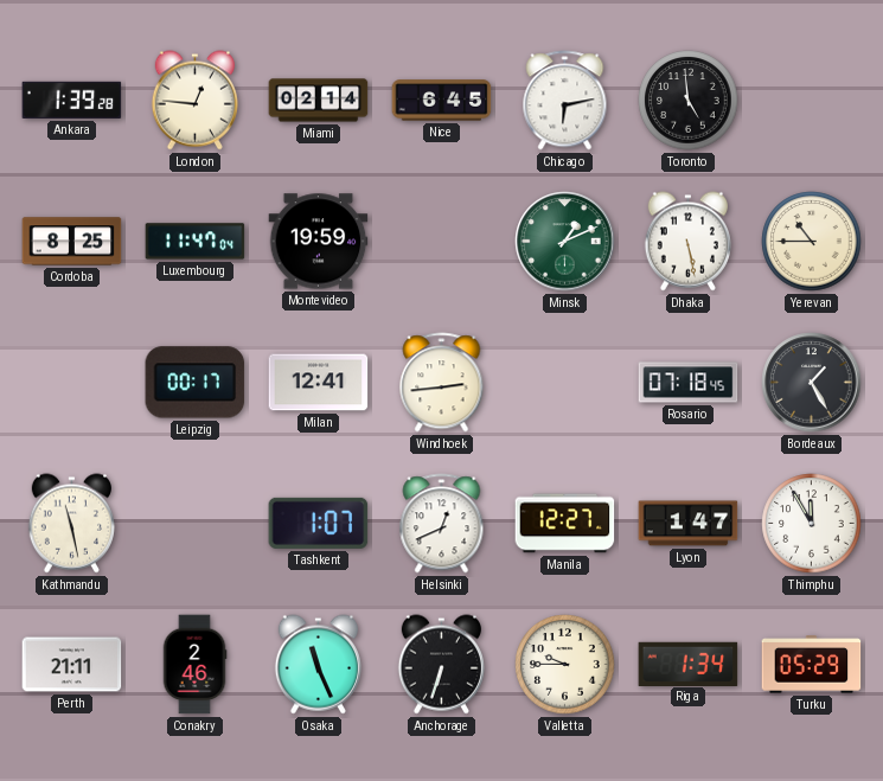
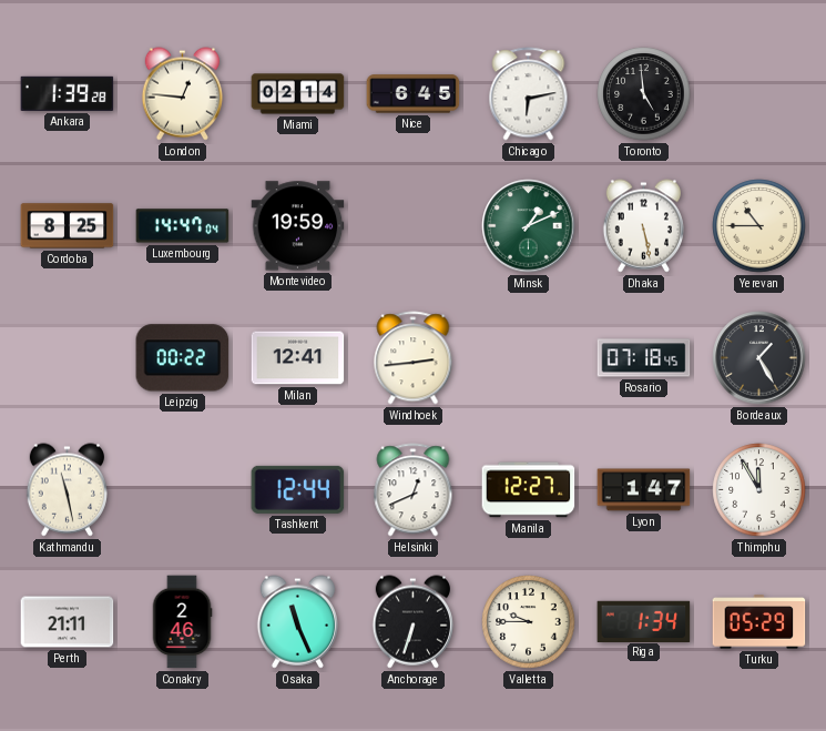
Luxembourg: 11:47 -> 14:47 (183, 226)
Leipzig: 00:17 -> 00:22 (183, 358)
Tashkent: 1:07 -> 12:44 (298, 489)
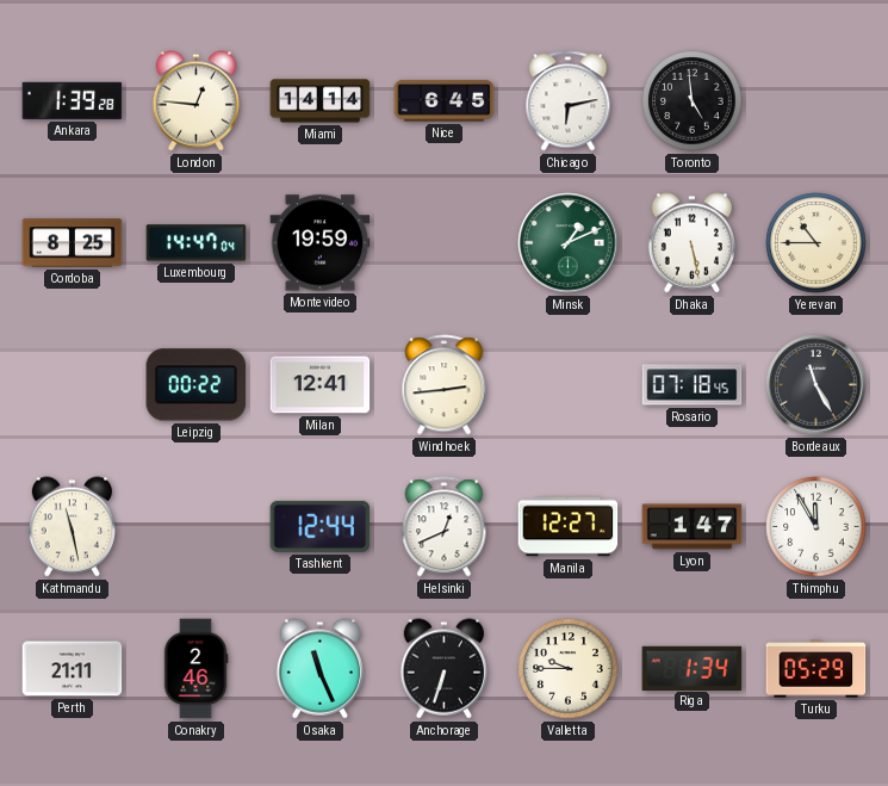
Miami: 02:14 -> 14:14 (321, 101)
Bordeaux: 1:25 -> 11:25 (816, 385)
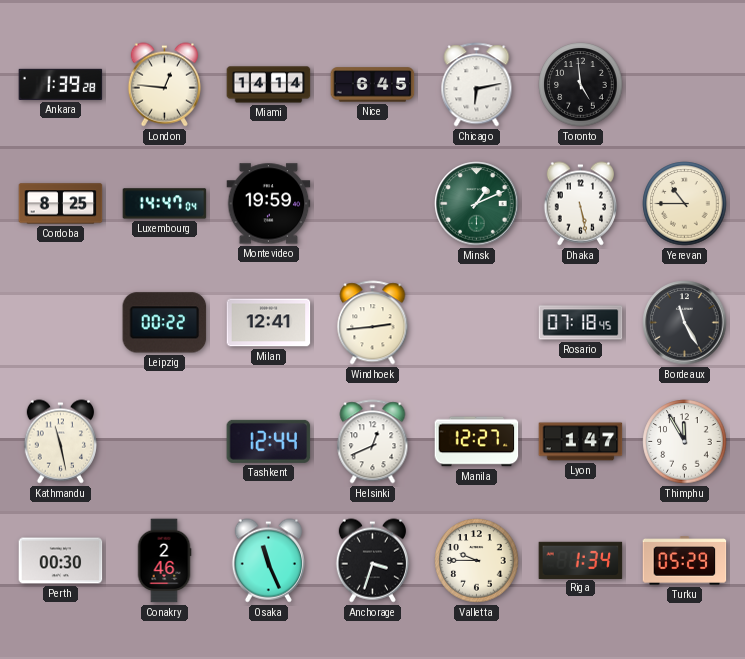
Perth: 21:11 -> 00:30 (61, 561)
Anchorage: 6:33 -> 3:33 (372, 561)
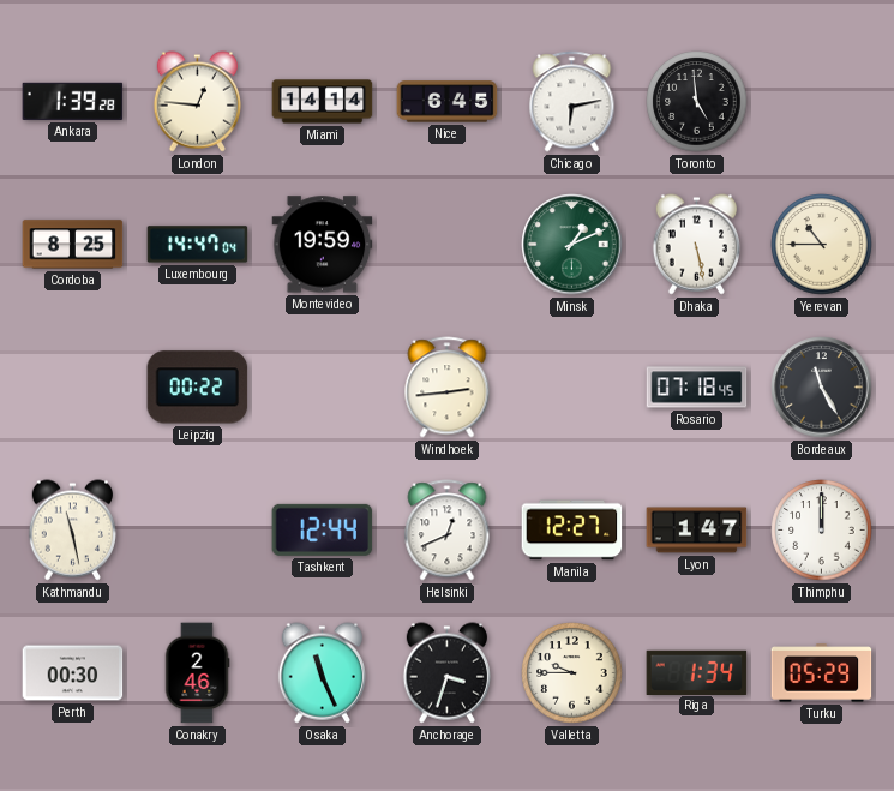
Milan: 12:41 -> none (269, 323)
Thimphu: 11:55 -> 12:00 (822, 531)
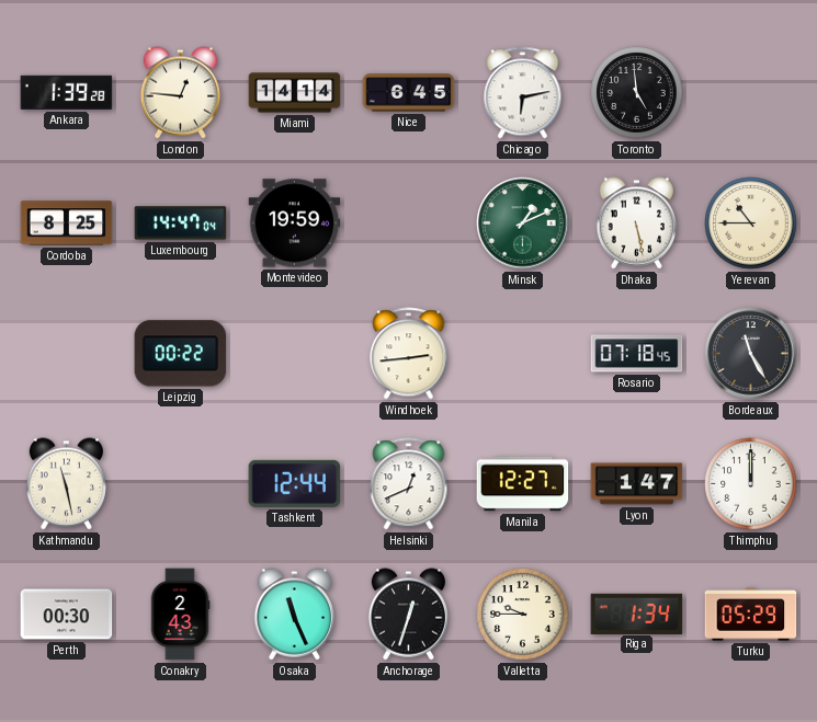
Conakry: 2:46 -> 2:43 (180, 615)
Anchorage: 3:33 -> 12:33 (408, 615)
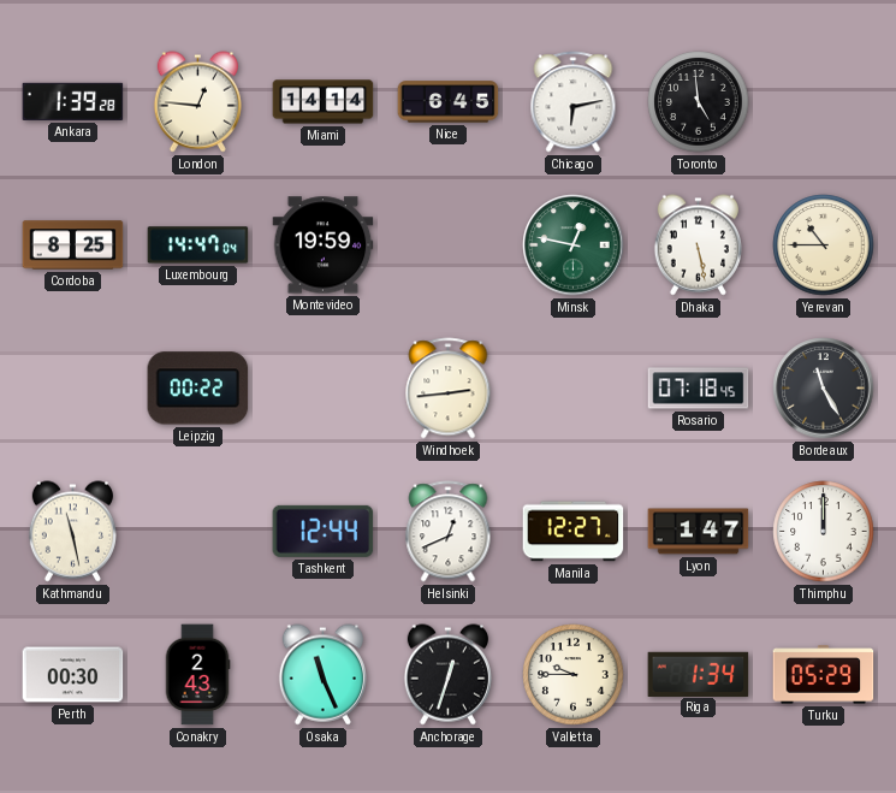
Minsk: 1:11 -> 12:47 (574, 245)
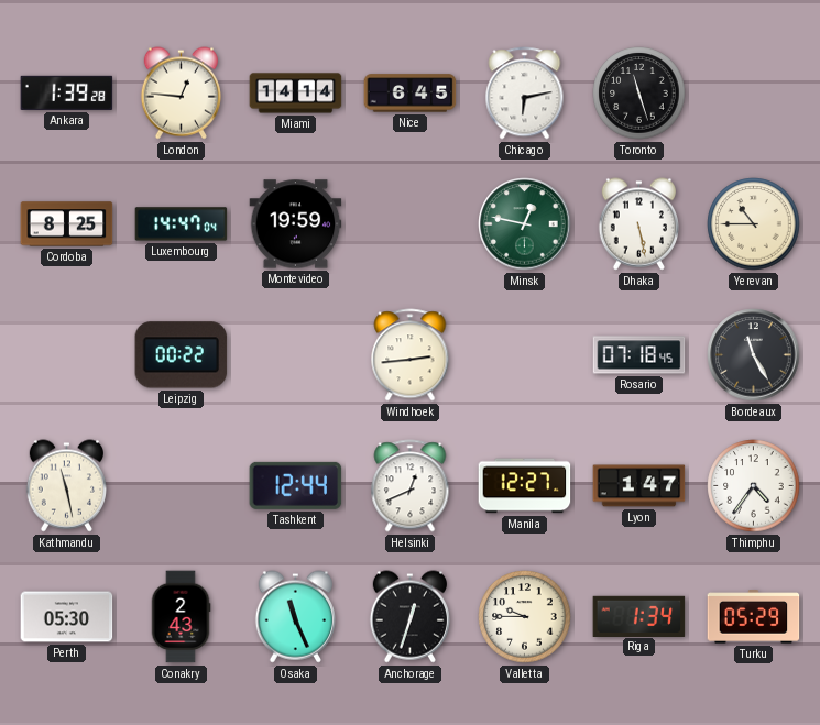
Toronto: 4:59 -> 11:27 (639, 94)
Thimphu: 12:00 -> 4:36 (754, 486)
Perth: 00:30 -> 05:30 (67, 617)
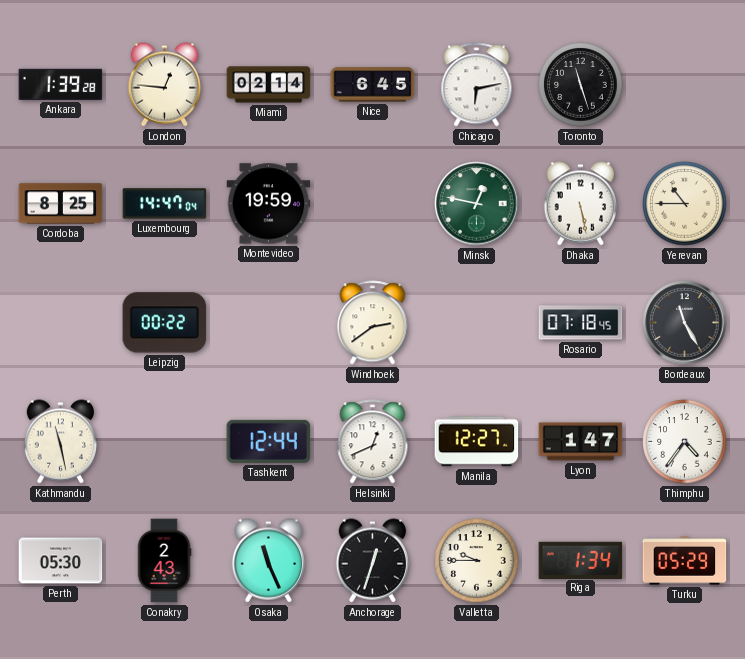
Miami: 14:14 -> 02:14 (269, 85)
Windhoek: 2:44 -> 2:39 (373, 323)
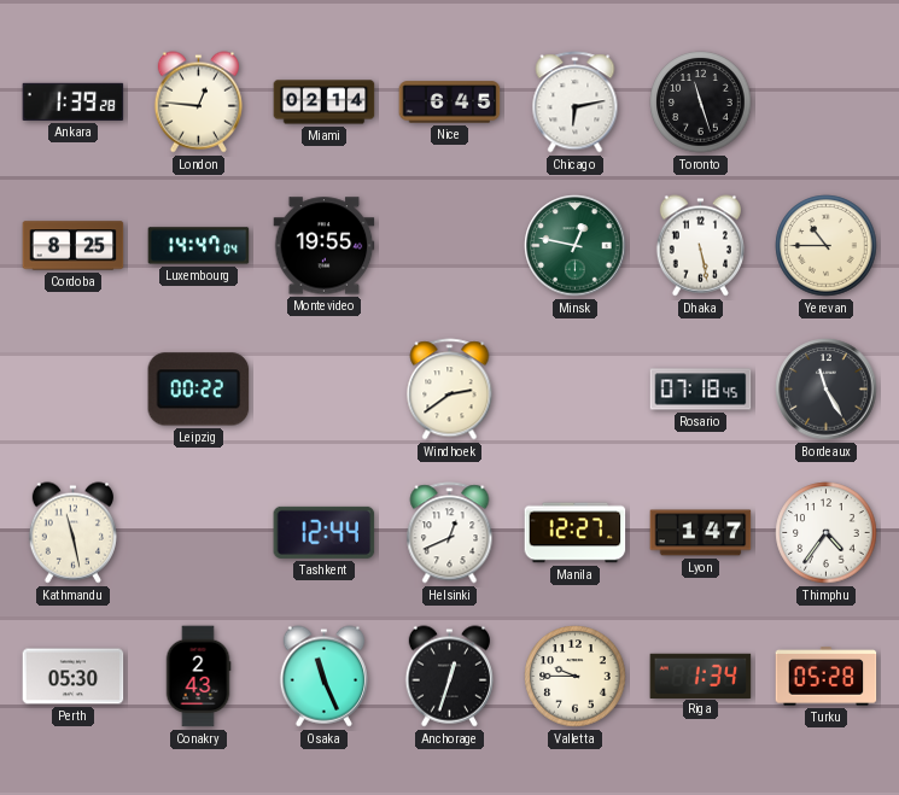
Montevideo: 19:59 -> 19:55 (325, 246)
Turku: 05:29 -> 05:28 (827, 677)
